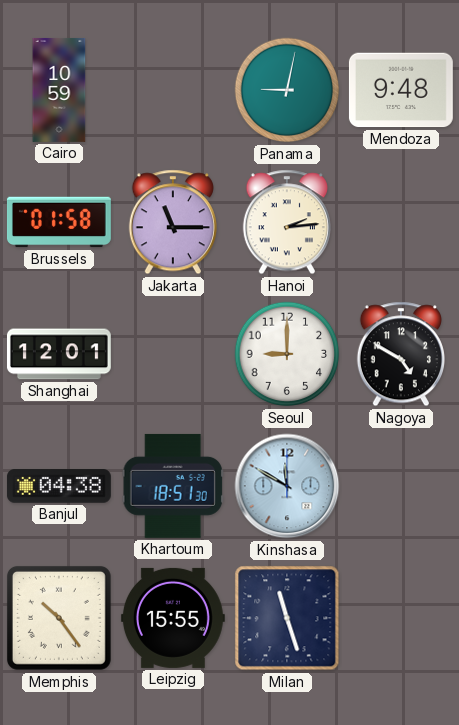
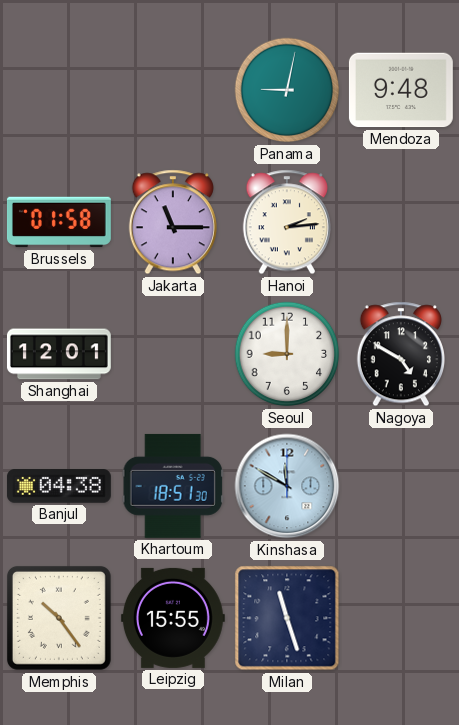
Cairo: 10:59 -> none (59, 90)
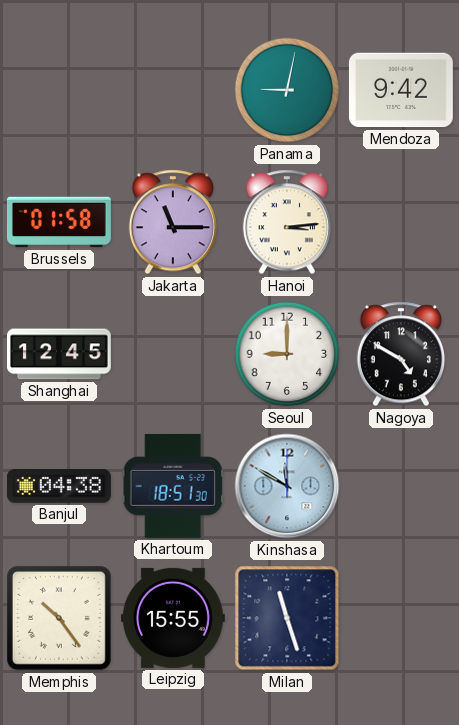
Mendoza: 9:48 -> 9:42 (401, 90)
Hanoi: 2:14 -> 3:14 (287, 222)
Shanghai: 12:01 -> 12:45 (59, 354)
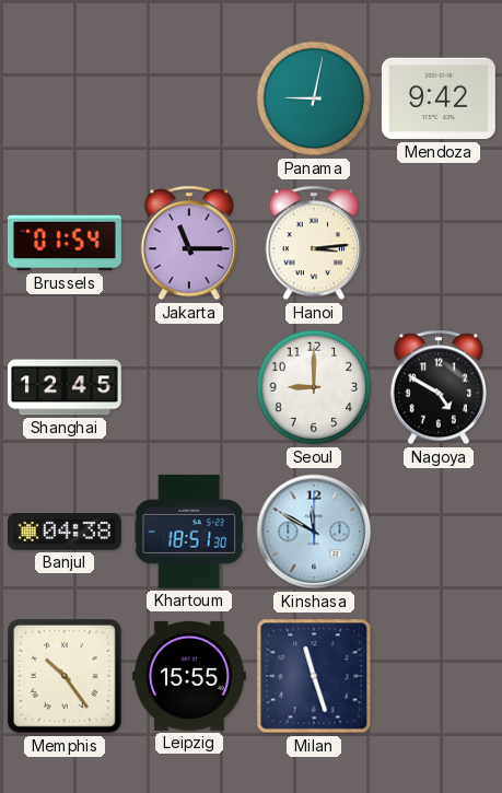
Brussels: 01:58 -> 01:54 (65, 243)
